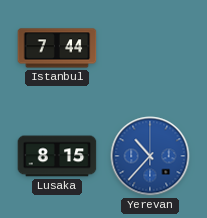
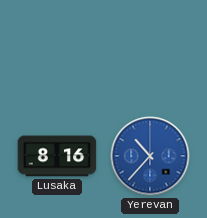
Istanbul: 7:44 -> none (57, 48)
Lusaka: 8:15 -> 8:16 (57, 156)
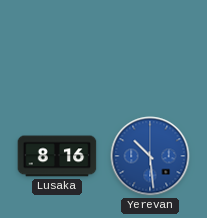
Yerevan: 10:37 -> 10:29 (150, 156)
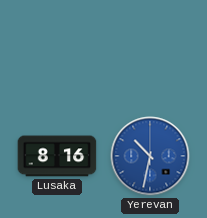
Yerevan: 10:29 -> 10:32 (150, 156)
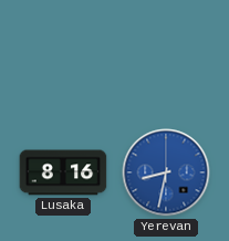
Yerevan: 10:32 -> 8:32 (166, 172)
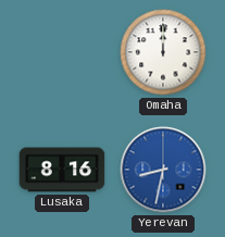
Omaha: none -> 12:00 (163, 52)
